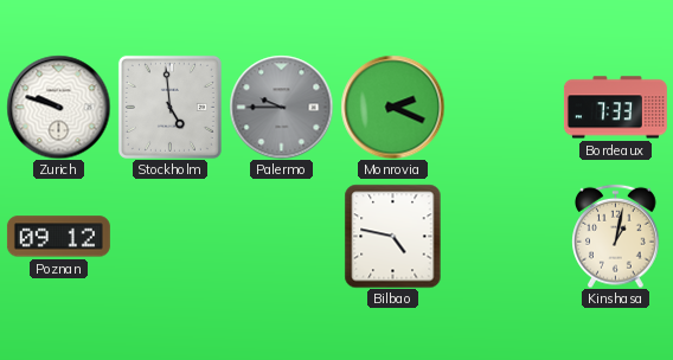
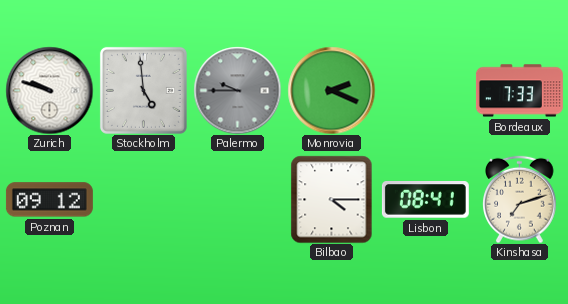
Bilbao: 4:47 -> 4:15 (332, 199)
Lisbon: none -> 08:41 (425, 200)
Kinshasa: 1:02 -> 7:12 (520, 199)
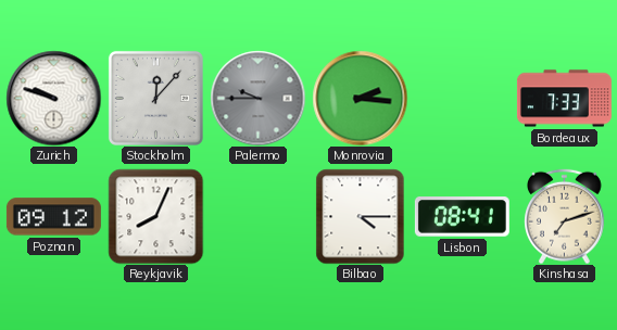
Stockholm: 4:59 -> 12:07 (155, 98)
Monrovia: 2:19 -> 2:16 (360, 98)
Reykjavik: none -> 8:04 (155, 216)
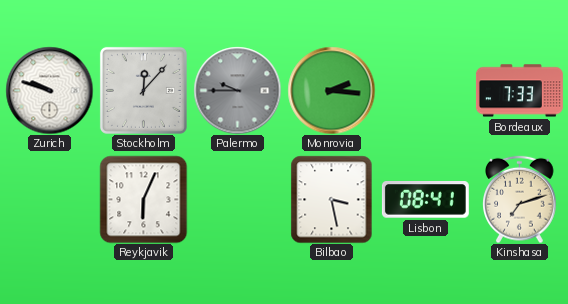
Poznan: 09:12 -> none (53, 217)
Reykjavik: 8:04 -> 6:04 (143, 199)
Bilbao: 4:15 -> 3:28 (332, 199)
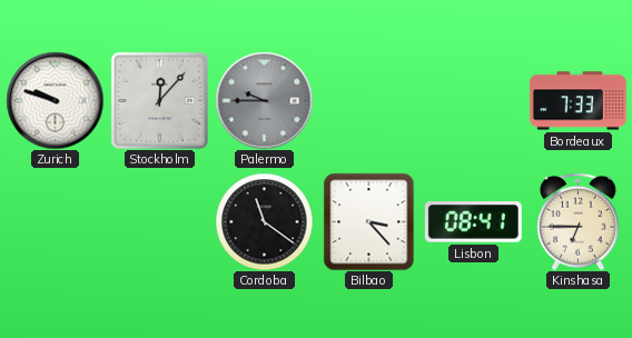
Monrovia: 2:16 -> none (331, 90)
Reykjavik: 6:04 -> none (143, 199)
Cordoba: none -> 11:21 (264, 221)
Bilbao: 3:28 -> 3:23 (369, 221)
Kinshasa: 7:12 -> 6:45 (579, 221)
